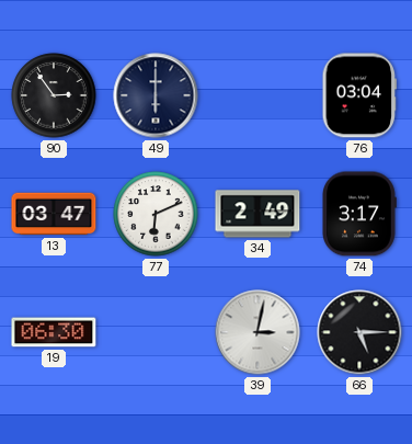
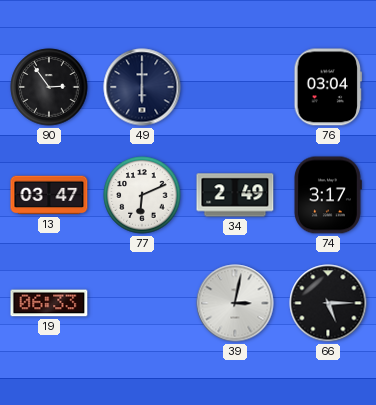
19: 06:30 -> 06:33 (49, 303)
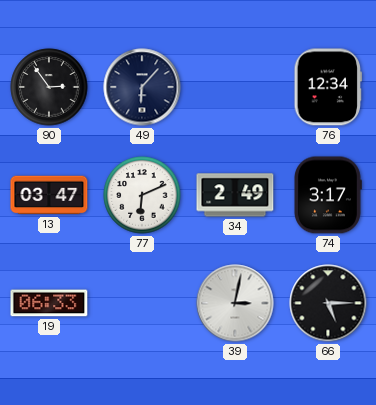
49: 6:00 -> 6:07 (142, 87)
76: 03:04 -> 12:34 (327, 87)
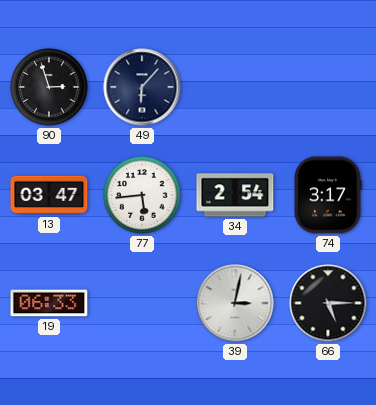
90: 2:54 -> 2:57 (49, 87)
76: 12:34 -> none (327, 87)
77: 6:11 -> 5:44 (142, 195)
34: 2:49 -> 2:54 (235, 195)
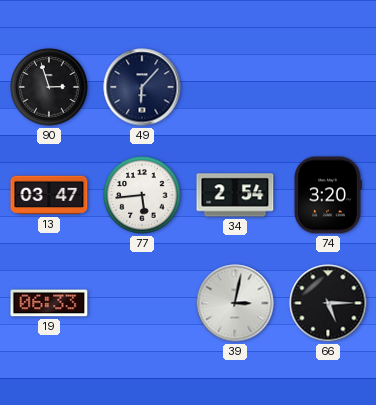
74: 3:17 -> 3:20 (328, 195)
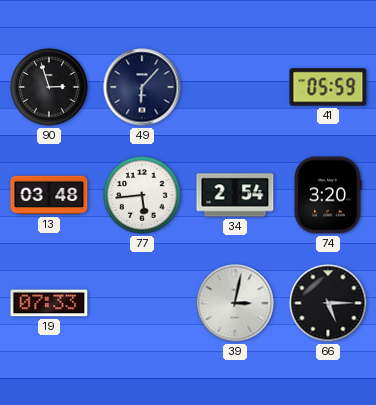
41: none -> 05:59 (328, 87)
13: 03:47 -> 03:48 (49, 195)
19: 06:33 -> 07:33 (49, 303)
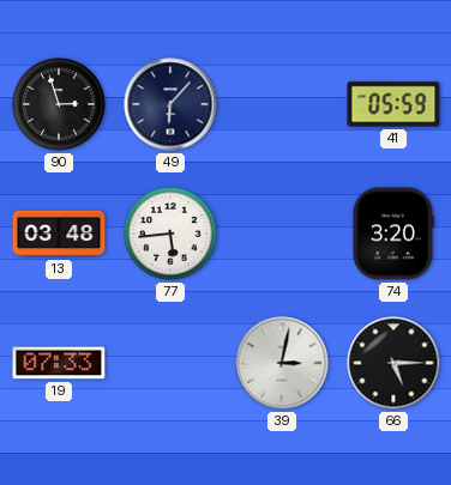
34: 2:54 -> none (235, 195)
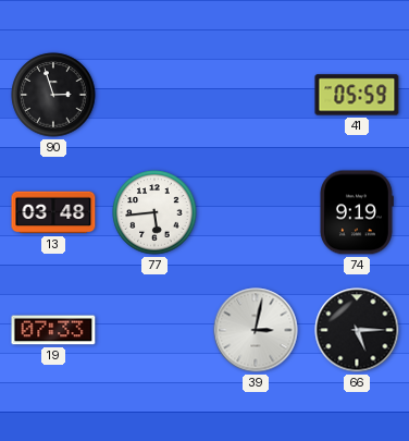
49: 6:07 -> none (170, 104)
74: 3:20 -> 9:19 (357, 212)
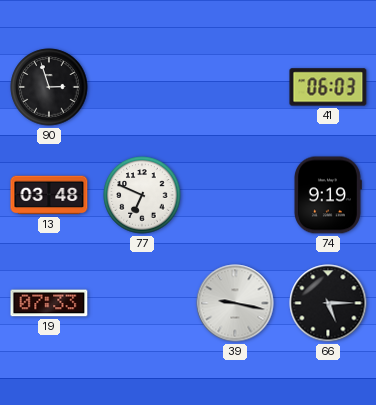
41: 05:59 -> 06:03 (328, 87)
77: 5:44 -> 6:49 (142, 195)
39: 3:02 -> 9:17 (235, 303)
